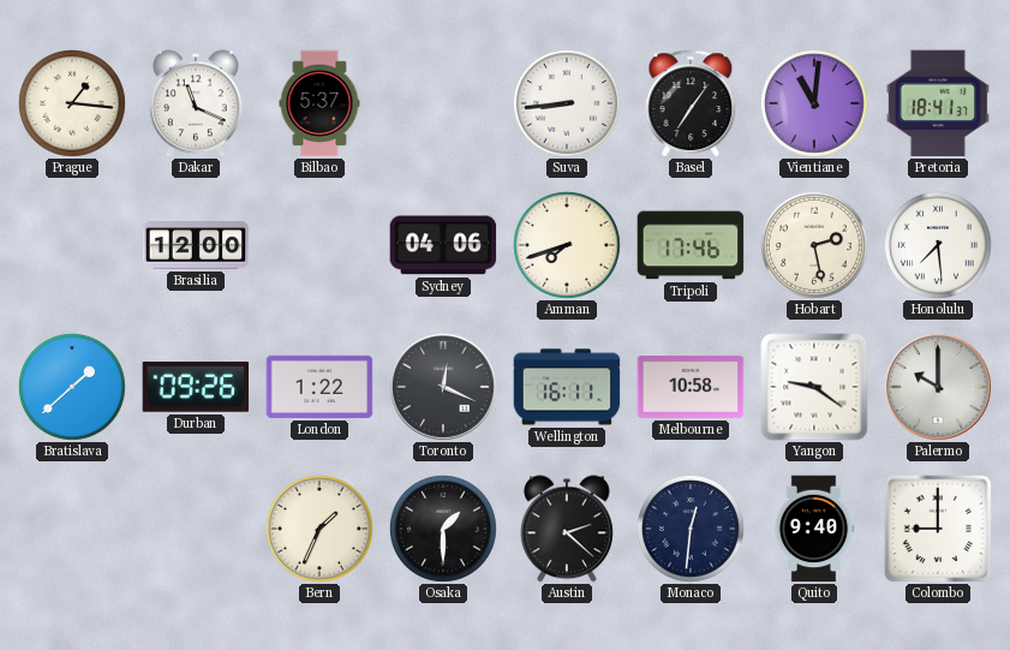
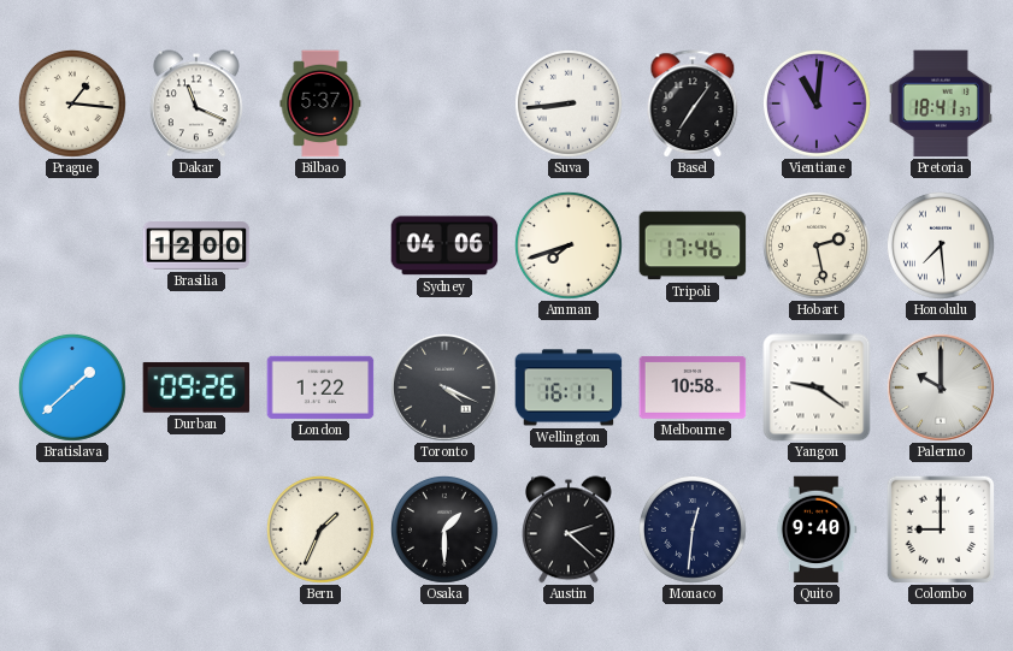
Toronto: 12:19 -> 4:19 (444, 387)
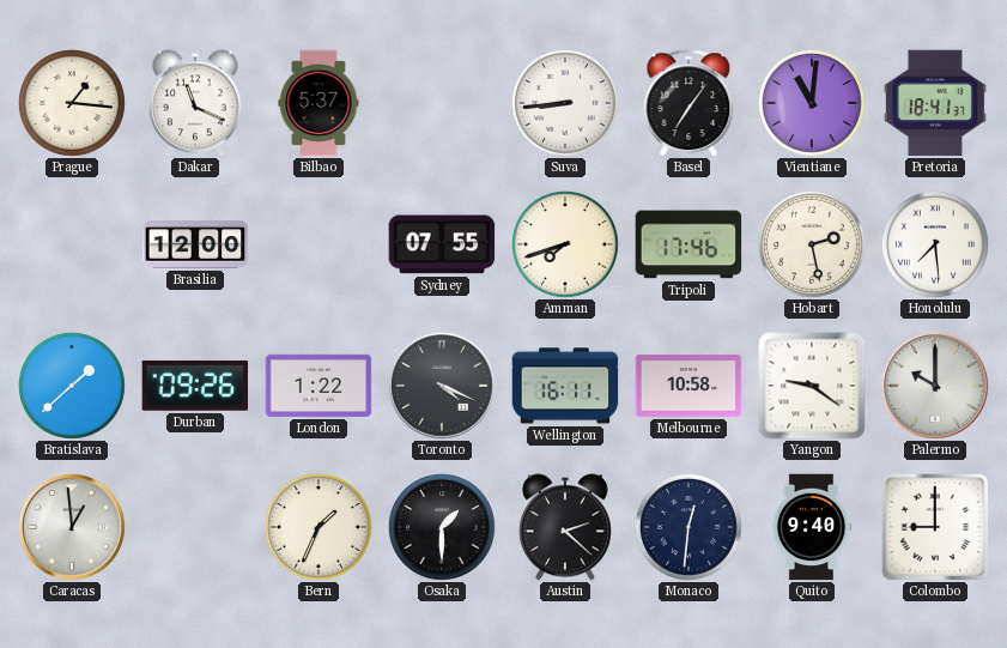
Sydney: 04:06 -> 07:55 (442, 244)
Caracas: none -> 12:59 (72, 527)
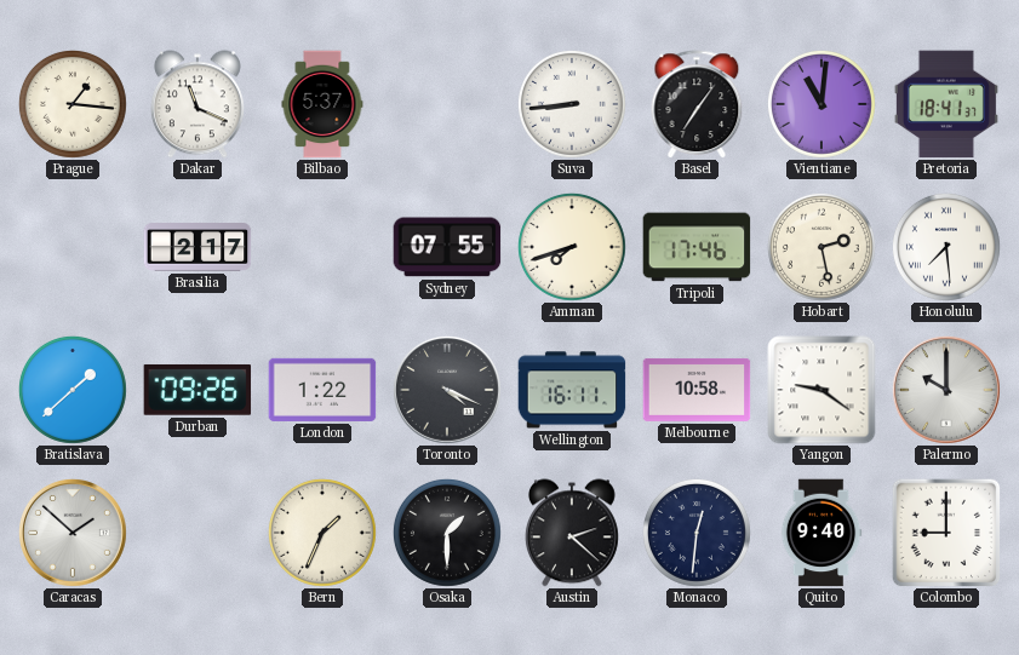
Brasilia: 12:00 -> 2:17 (197, 247)
Caracas: 12:59 -> 1:52 (73, 533)
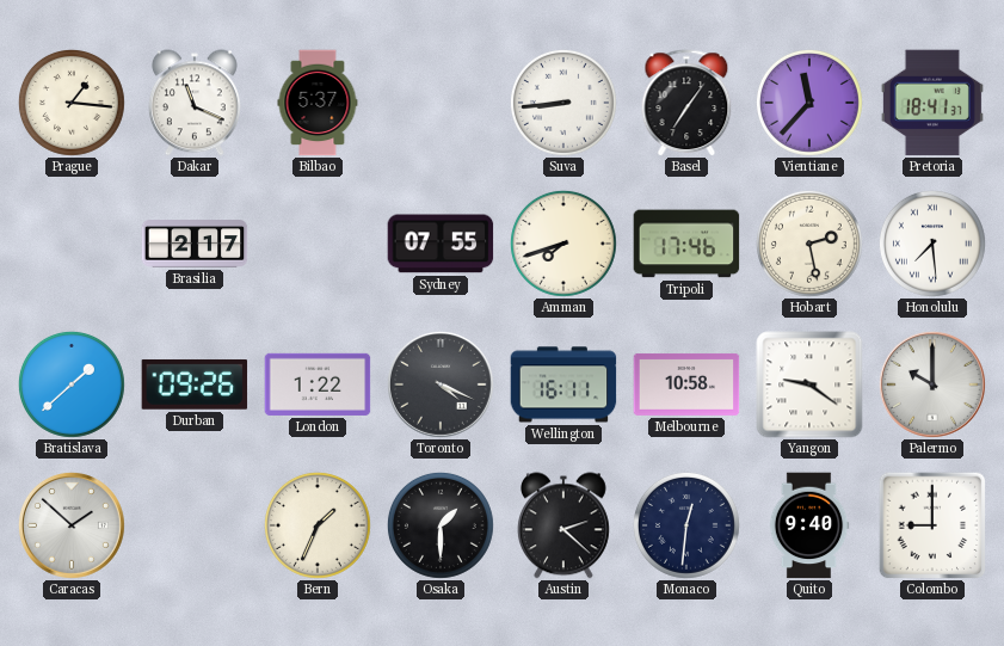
Vientiane: 11:01 -> 11:37 (809, 103)
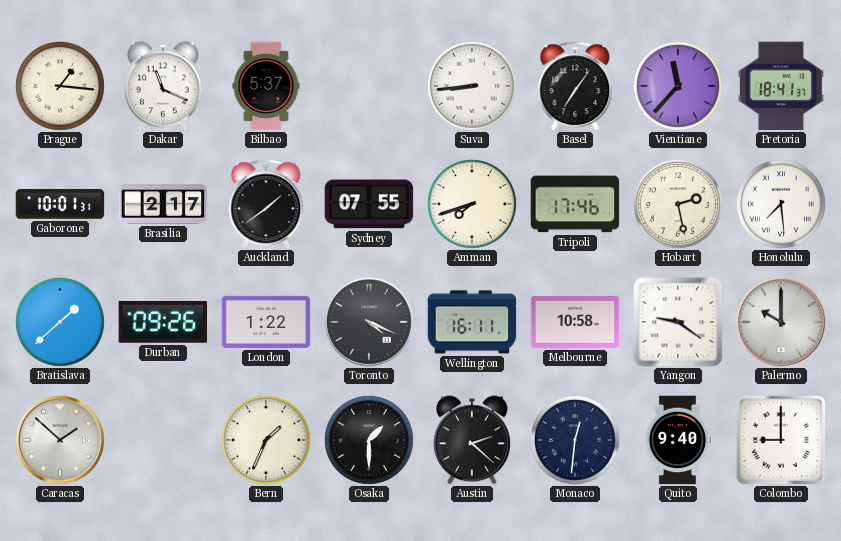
Gaborone: none -> 10:01 (60, 204)
Auckland: none -> 1:39 (266, 204)
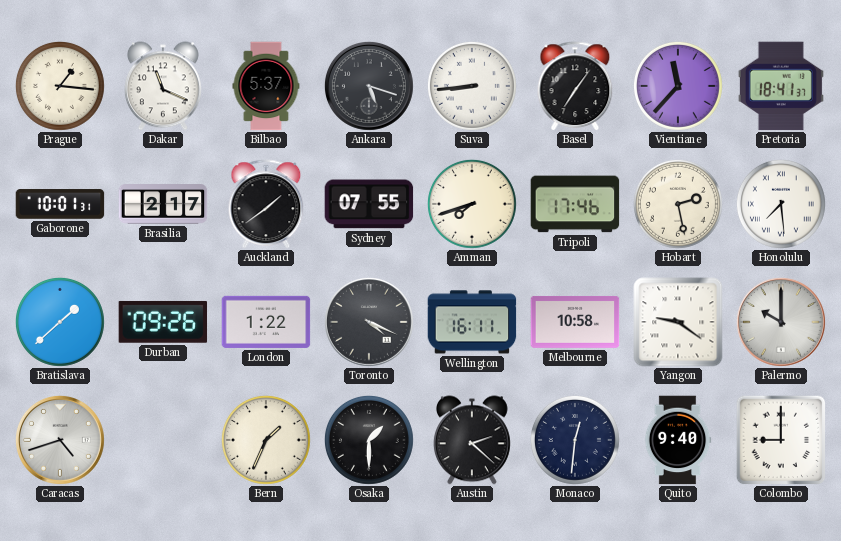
Ankara: none -> 5:18 (369, 86)
Caracas: 1:52 -> 4:42 (60, 440)
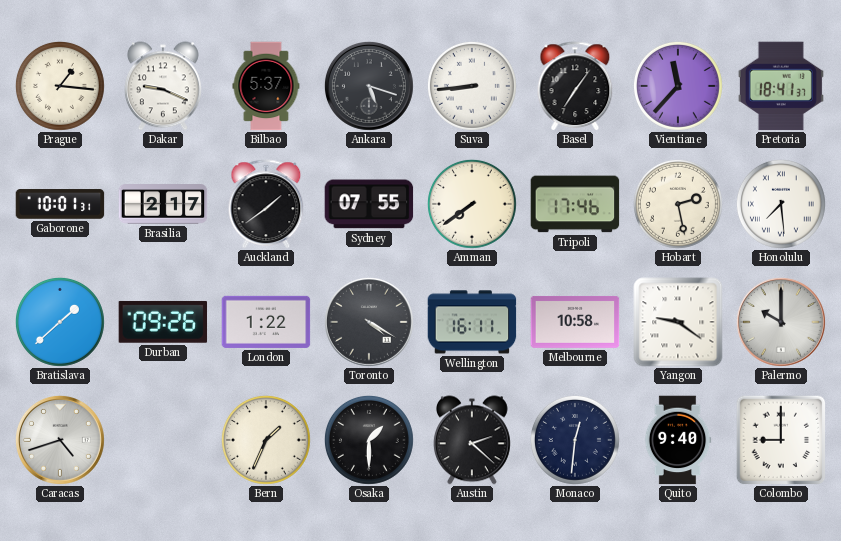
Dakar: 11:19 -> 9:19 (163, 86)
Amman: 7:42 -> 7:39 (472, 204)
Toronto: 4:19 -> 4:20 (369, 322)
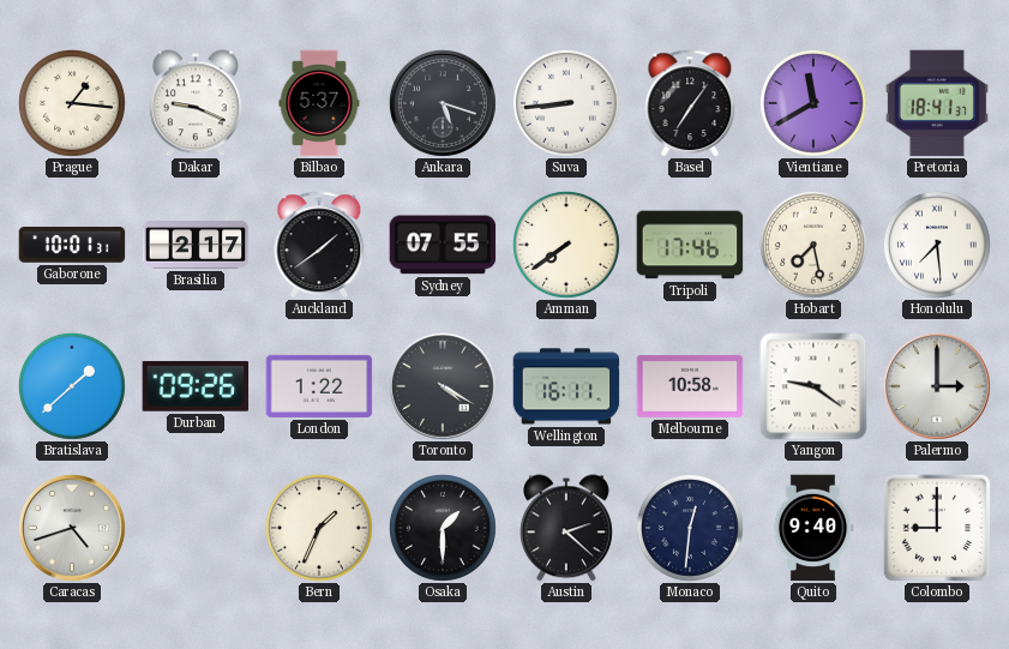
Vientiane: 11:37 -> 11:40 (813, 103)
Hobart: 2:28 -> 7:28 (813, 245)
Palermo: 10:00 -> 3:00 (937, 386)
